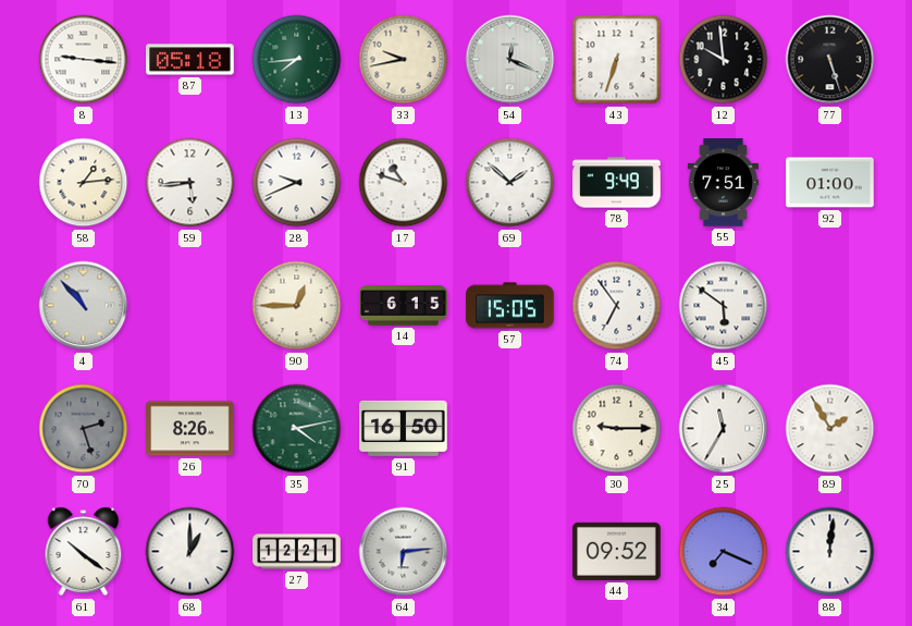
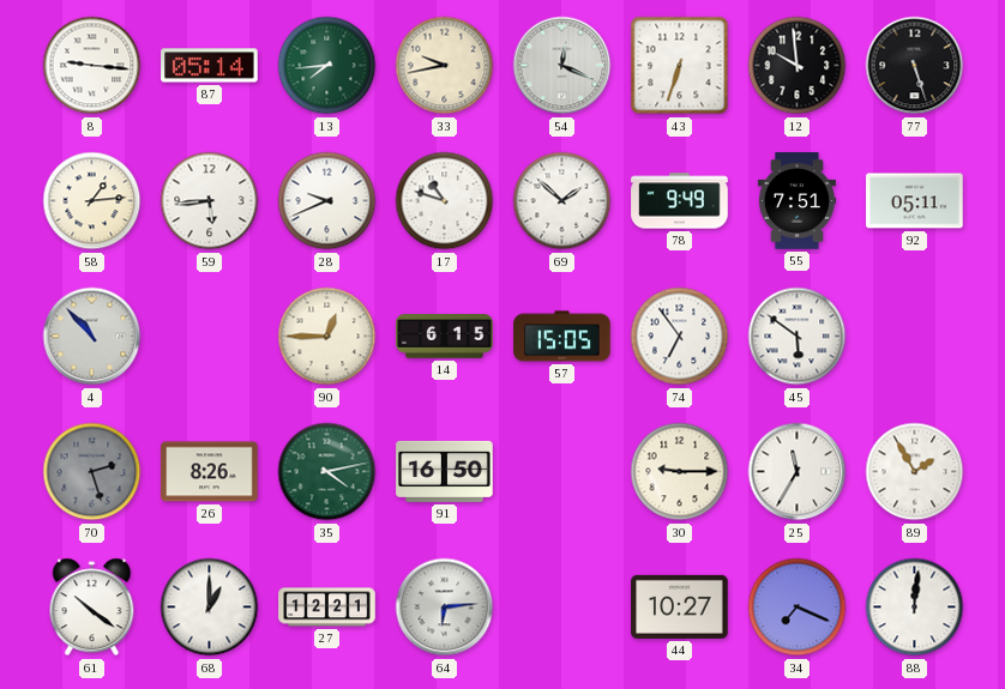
87: 05:18 -> 05:14 (210, 66)
92: 01:00 -> 05:11 (915, 201)
44: 09:52 -> 10:27 (680, 606)
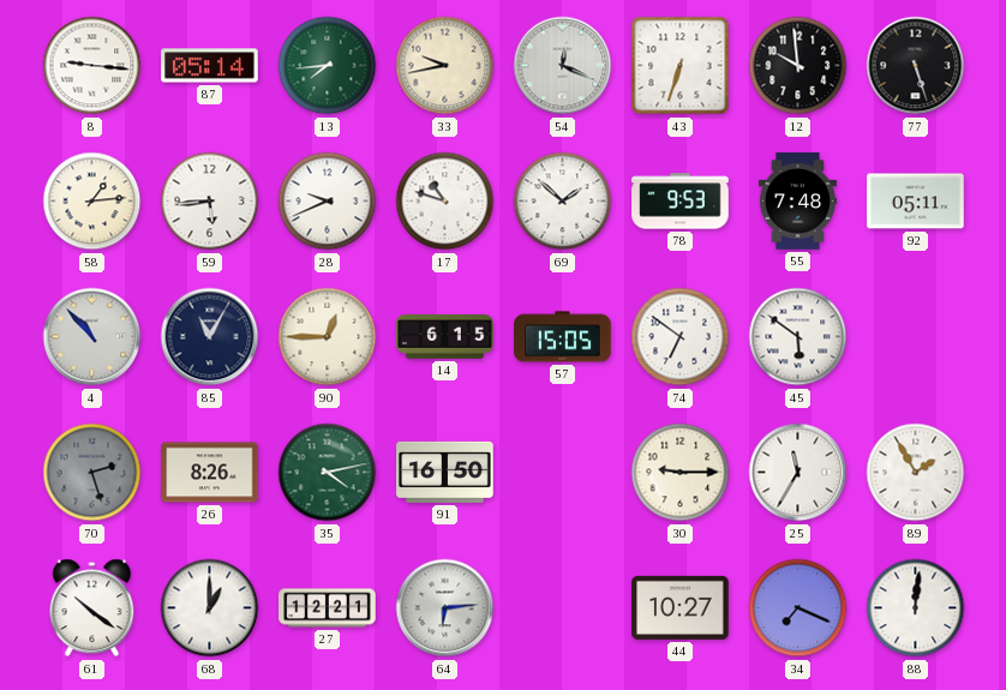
78: 9:49 -> 9:53 (681, 202)
55: 7:51 -> 7:48 (797, 202)
85: none -> 11:05 (210, 337)
74: 6:54 -> 6:51 (681, 337)
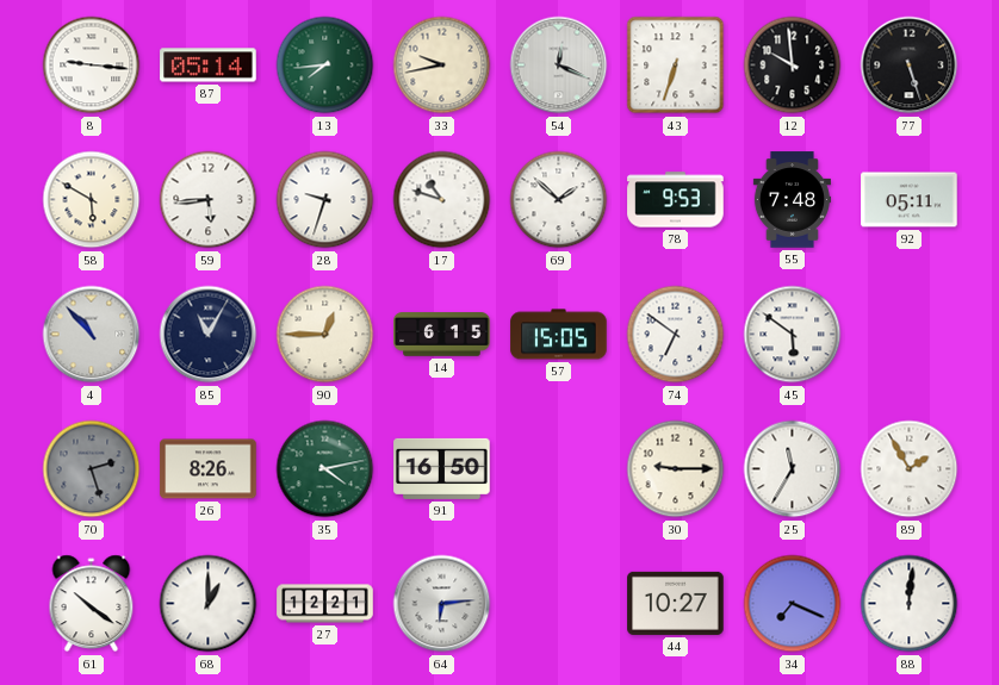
58: 1:14 -> 5:50 (92, 200)
28: 9:41 -> 9:33 (325, 200)
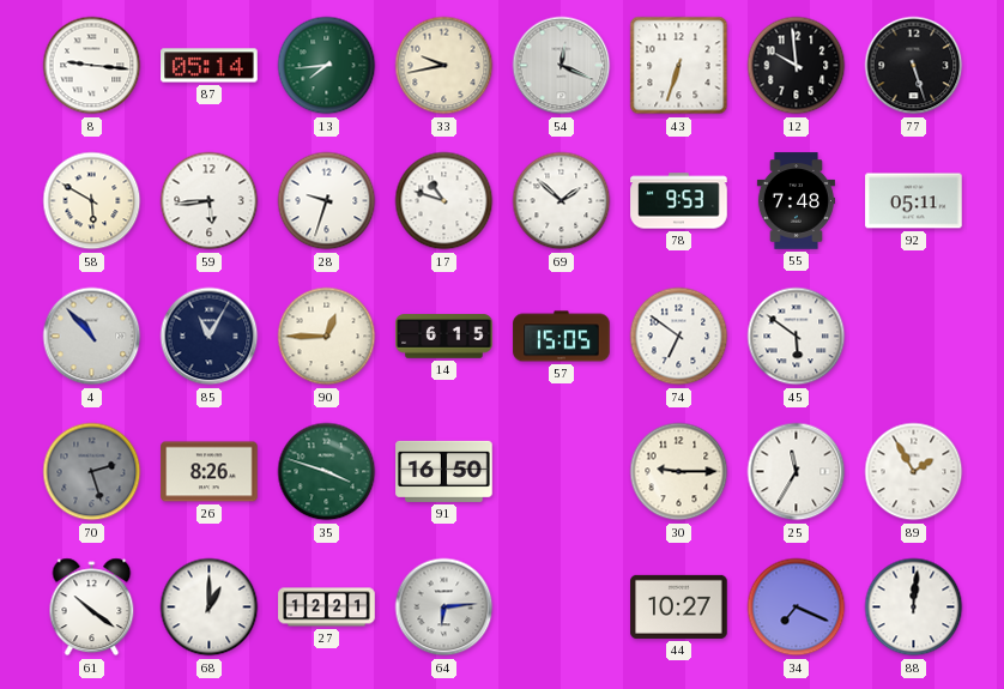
35: 4:13 -> 3:48 (327, 472)
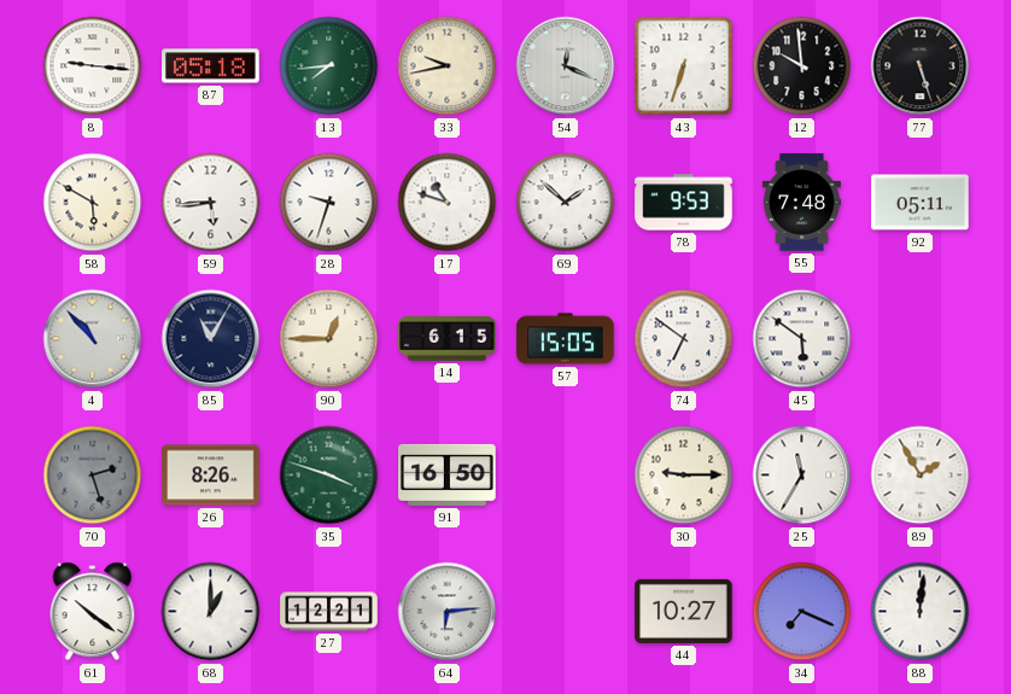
87: 05:14 -> 05:18 (211, 66)
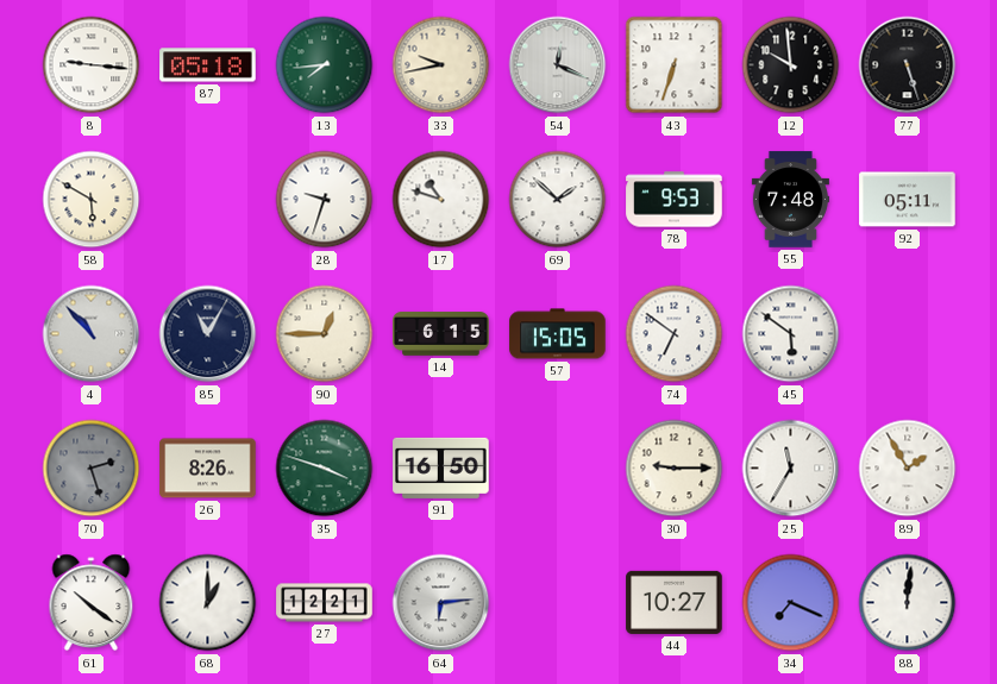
59: 5:44 -> none (211, 203)
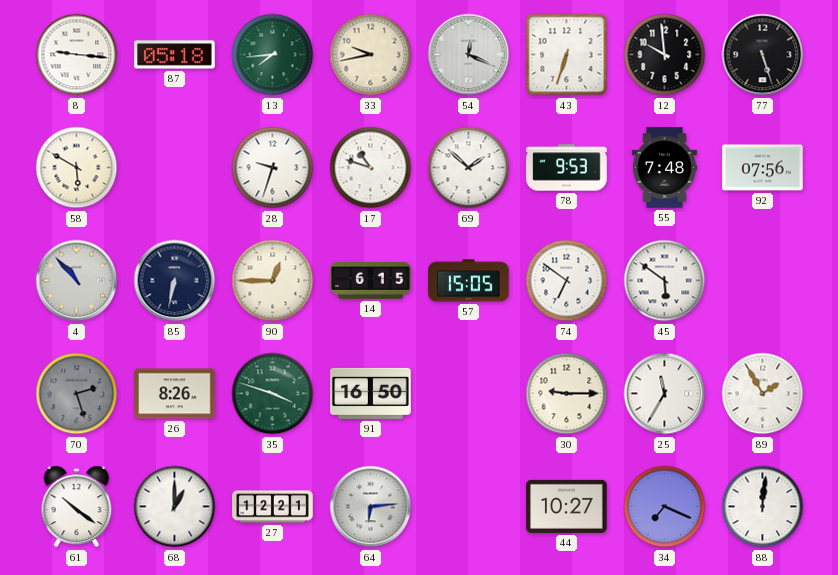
92: 05:11 -> 07:56 (763, 168)
85: 11:05 -> 6:32 (175, 281)
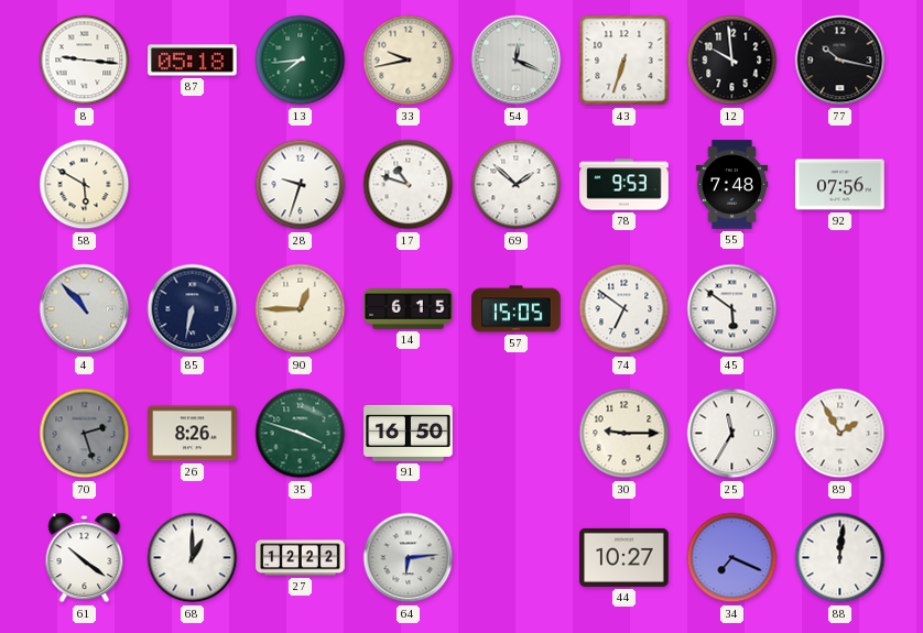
77: 5:27 -> 10:17 (840, 61)
27: 12:21 -> 12:22 (301, 558)
